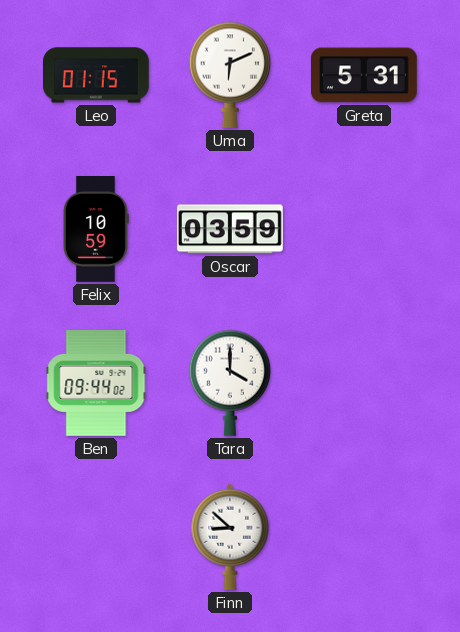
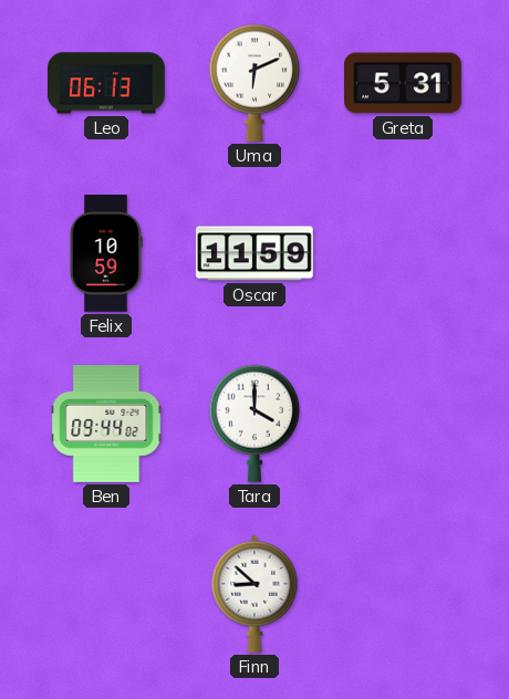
Leo: 01:15 -> 06:13 (107, 83)
Oscar: 03:59 -> 11:59 (254, 253)
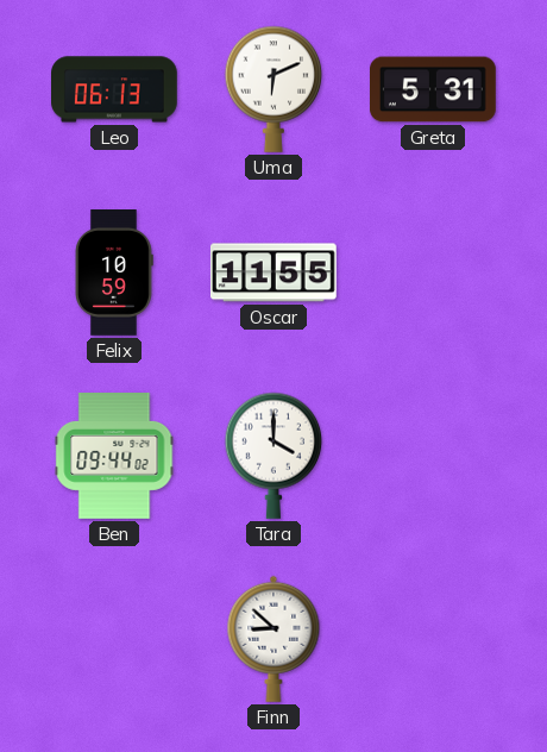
Oscar: 11:59 -> 11:55 (273, 272)
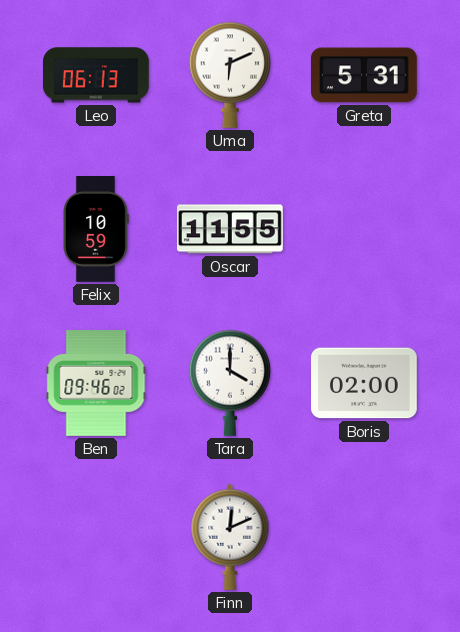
Ben: 09:44 -> 09:46 (96, 384)
Boris: none -> 02:00 (365, 383)
Finn: 8:52 -> 12:11 (230, 537)
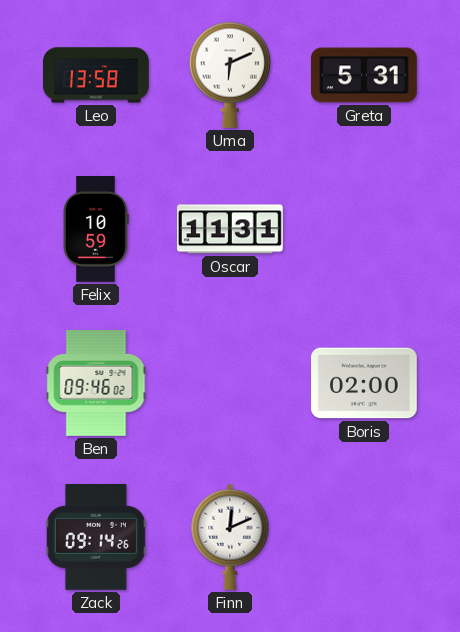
Leo: 06:13 -> 13:58 (97, 75)
Oscar: 11:55 -> 11:31 (230, 229)
Tara: 4:00 -> none (230, 383)
Zack: none -> 09:14 (96, 538)
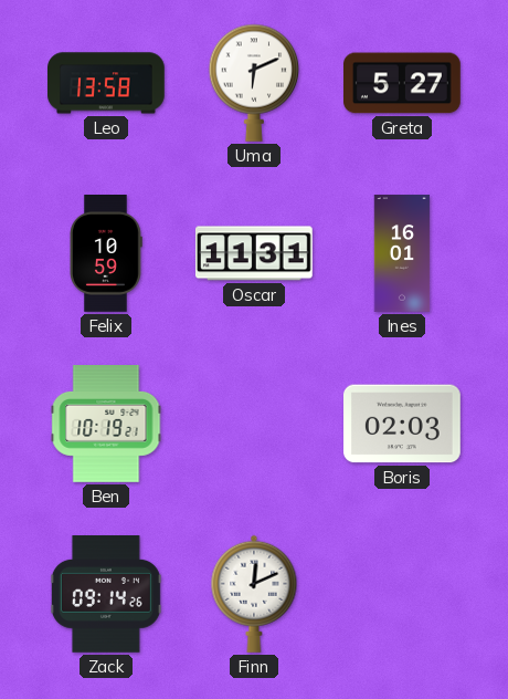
Greta: 5:31 -> 5:27 (403, 83)
Ines: none -> 16:01 (402, 253)
Ben: 09:46 -> 10:19 (106, 425)
Boris: 02:00 -> 02:03 (403, 424)
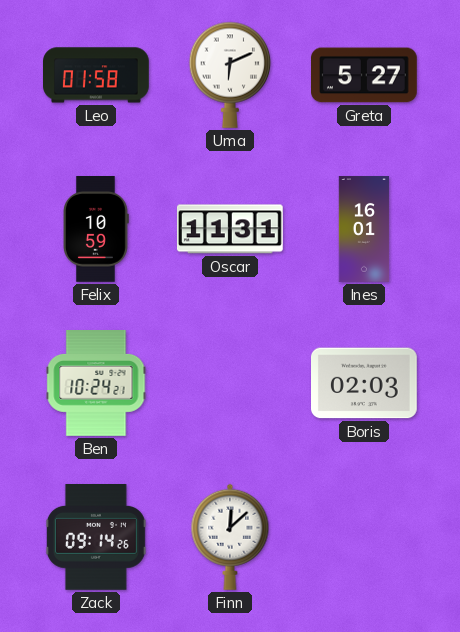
Leo: 13:58 -> 01:58 (97, 75)
Ben: 10:19 -> 10:24 (96, 384)
Finn: 12:11 -> 12:08 (230, 537)
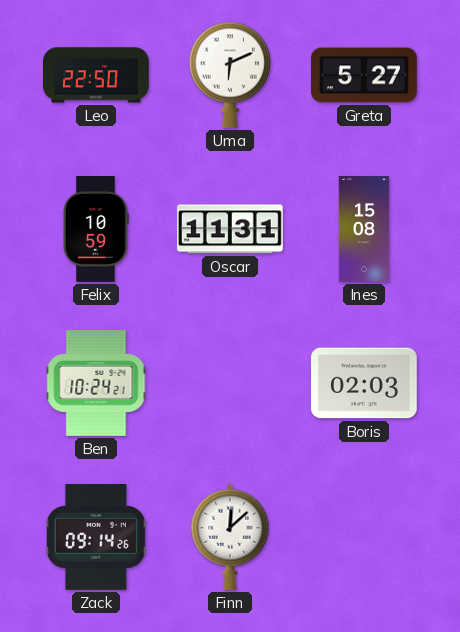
Leo: 01:58 -> 22:50 (97, 75)
Ines: 16:01 -> 15:08 (364, 229)
